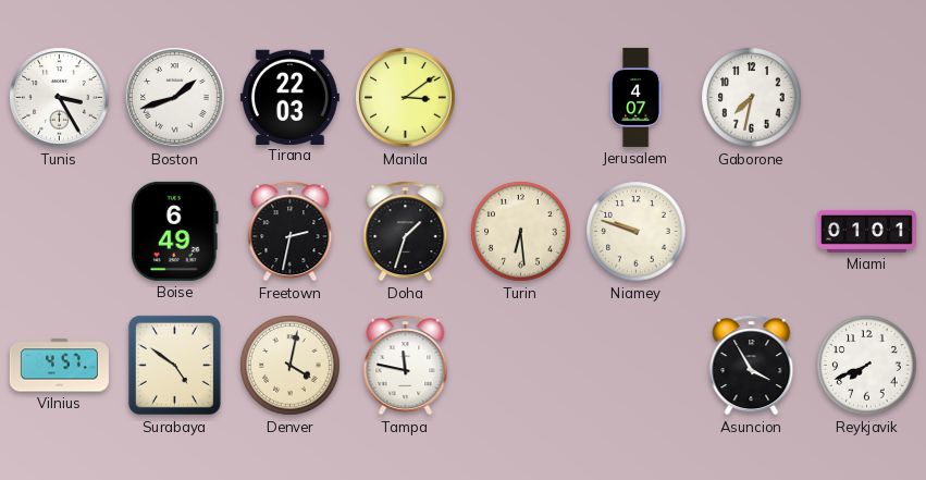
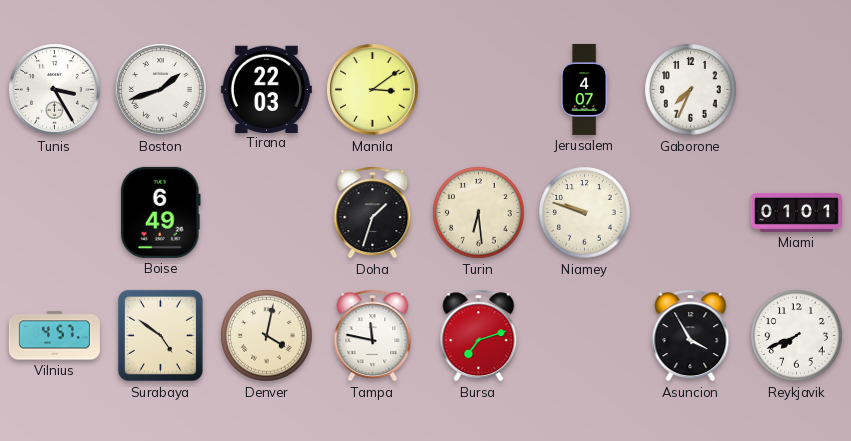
Gaborone: 7:32 -> 7:34 (691, 90)
Freetown: 2:32 -> none (291, 232)
Bursa: none -> 7:12 (479, 336)
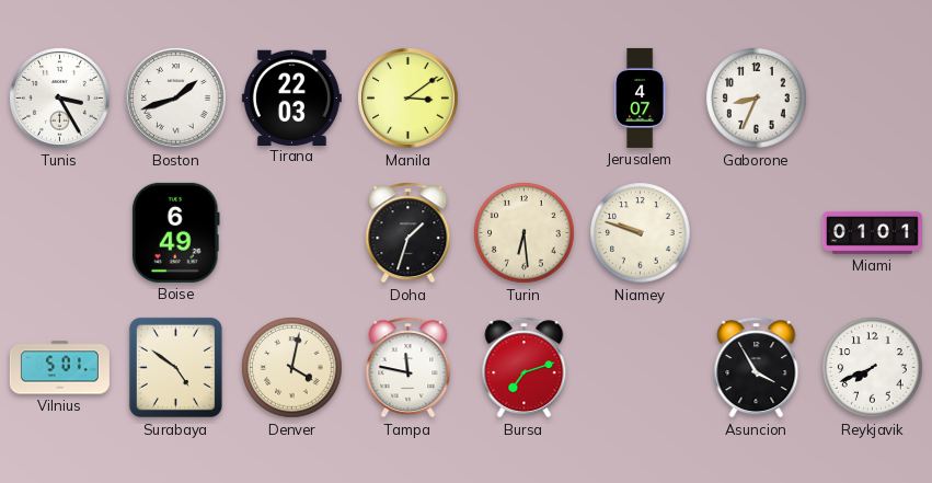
Gaborone: 7:34 -> 8:34 (757, 99)
Vilnius: 4:57 -> 5:01 (59, 368)
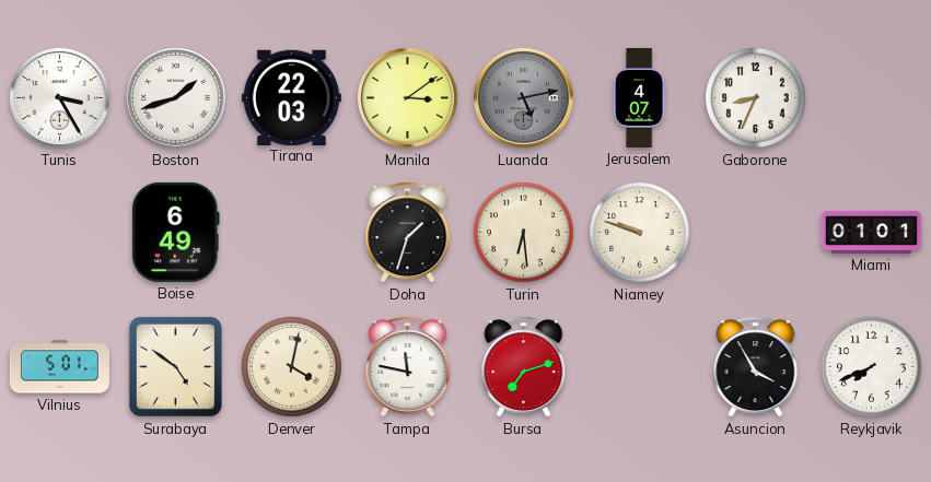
Luanda: none -> 5:13 (524, 98)
